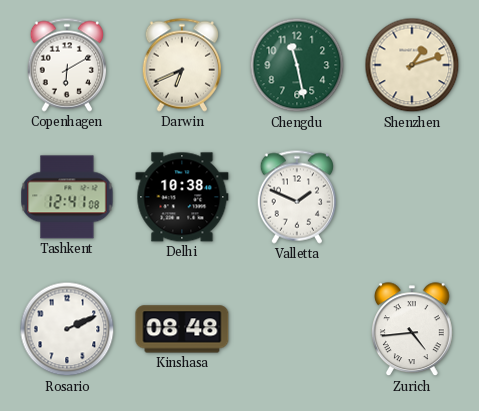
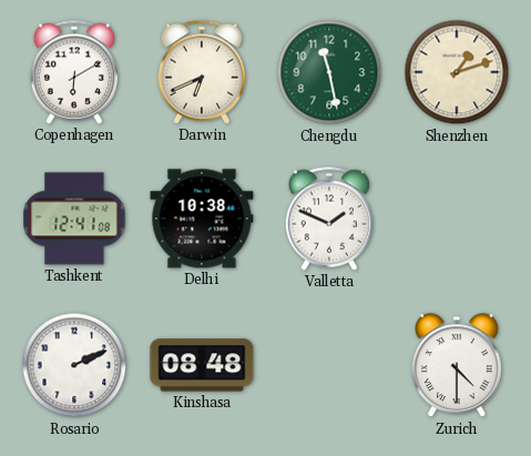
Zurich: 4:44 -> 4:30 (458, 366)
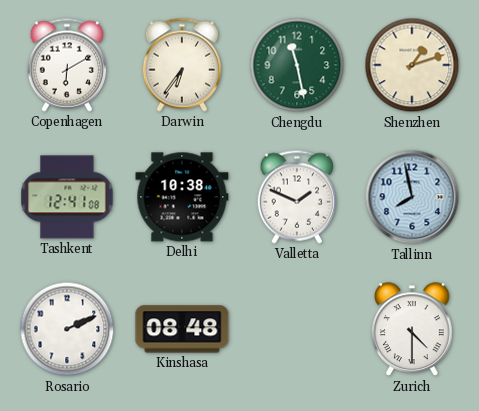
Darwin: 6:41 -> 6:36 (181, 65)
Tallinn: none -> 7:58 (412, 197)
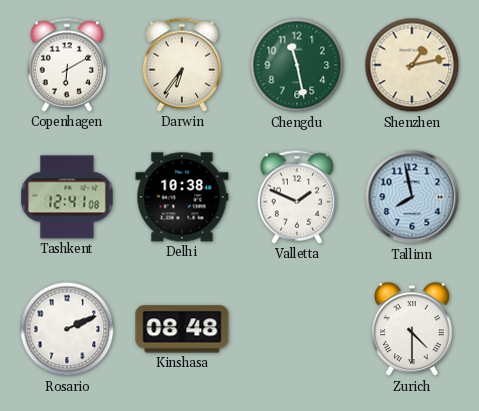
Shenzhen: 1:12 -> 1:13 (412, 65)
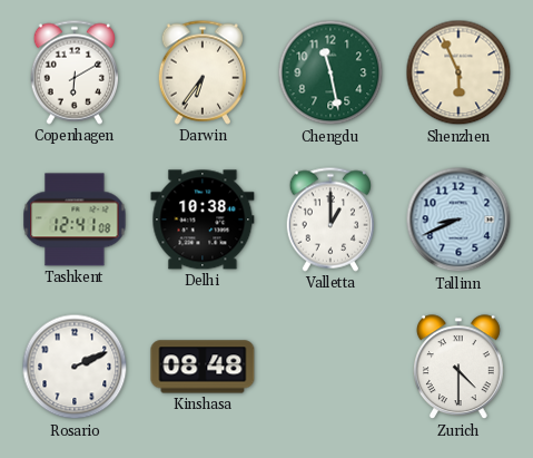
Shenzhen: 1:13 -> 5:56 (458, 72)
Valletta: 1:49 -> 1:00 (329, 220)
Tallinn: 7:58 -> 8:41 (458, 220)
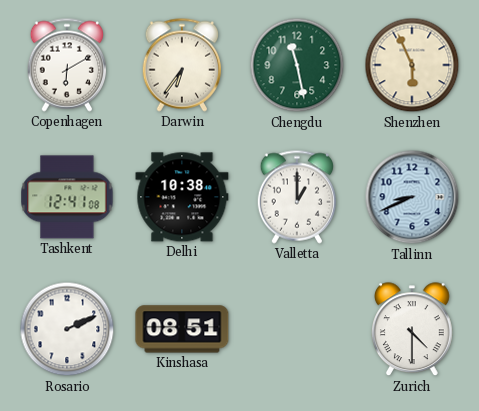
Kinshasa: 08:48 -> 08:51 (182, 329)
